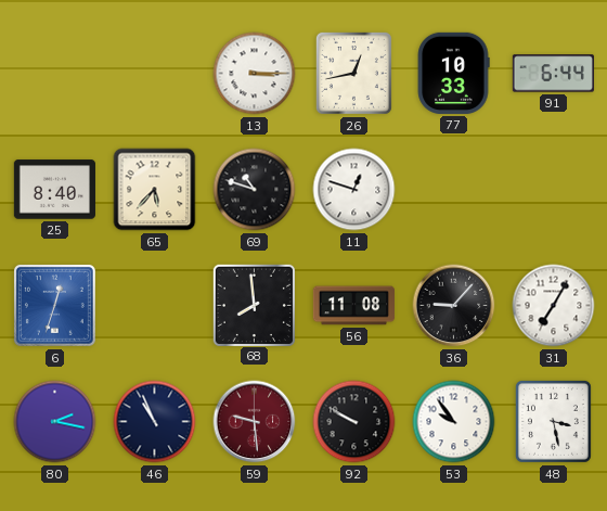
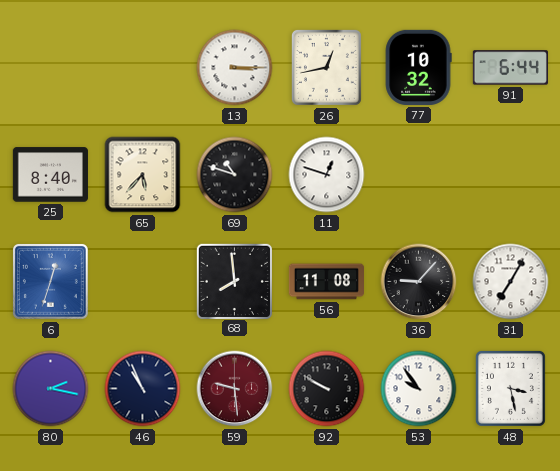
77: 10:33 -> 10:32 (418, 67)
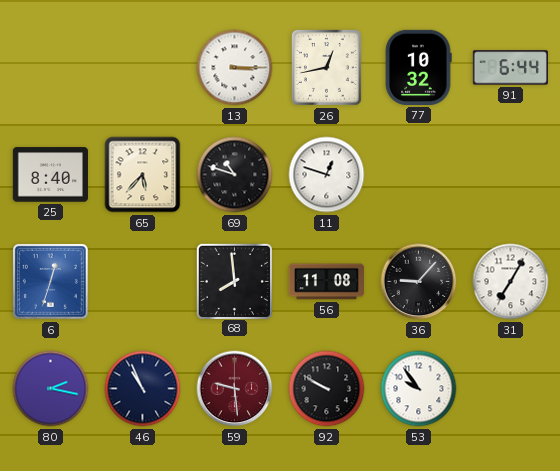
48: 3:28 -> none (510, 388)
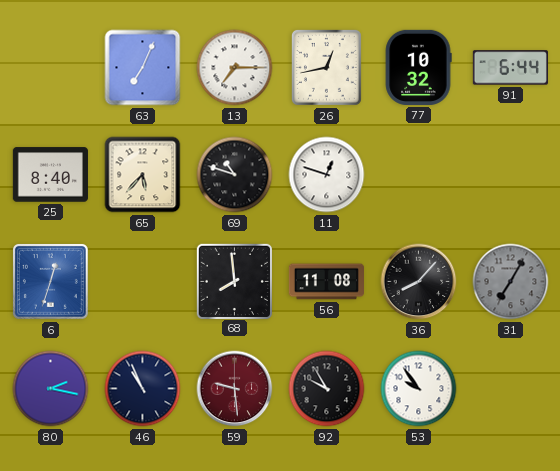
63: none -> 7:04 (143, 68)
13: 3:15 -> 7:15 (235, 68)
36: 9:07 -> 8:07 (419, 282)
31 dial: white -> grey (511, 282)
92: 9:50 -> 9:55 (327, 389)
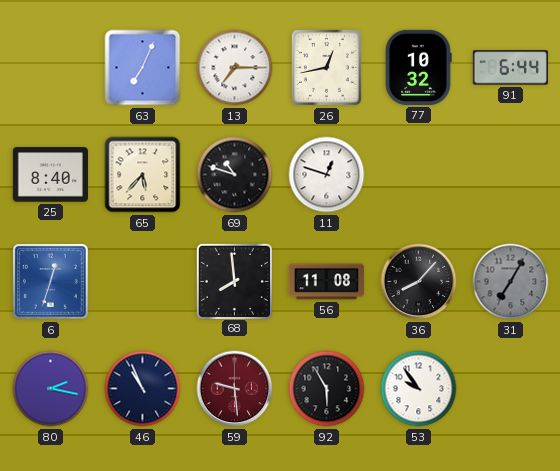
92: 9:55 -> 5:55 (327, 389)
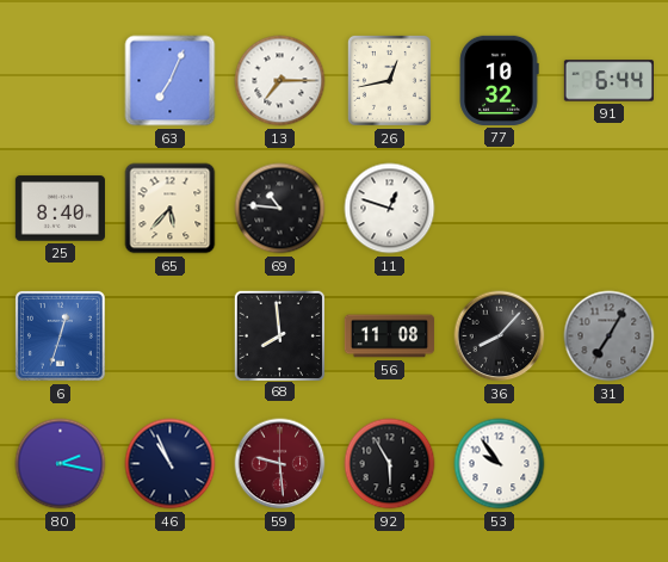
69: 10:48 -> 10:46 (280, 209)
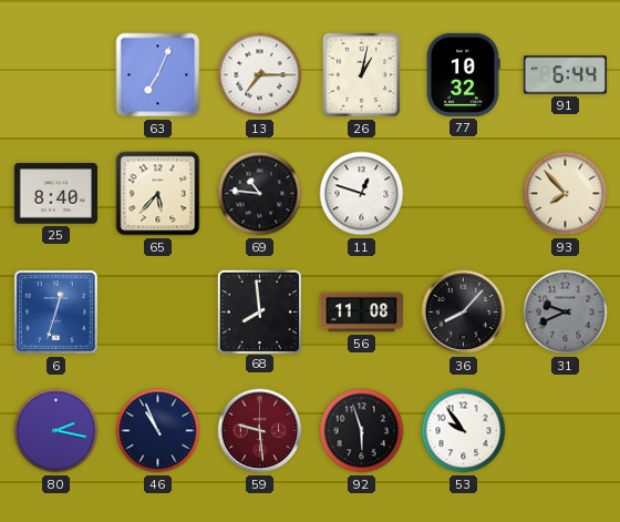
26: 12:43 -> 1:02 (361, 74)
93: none -> 7:53 (566, 194)
31: 7:05 -> 9:41 (566, 313)
92: 5:55 -> 5:57 (362, 431)
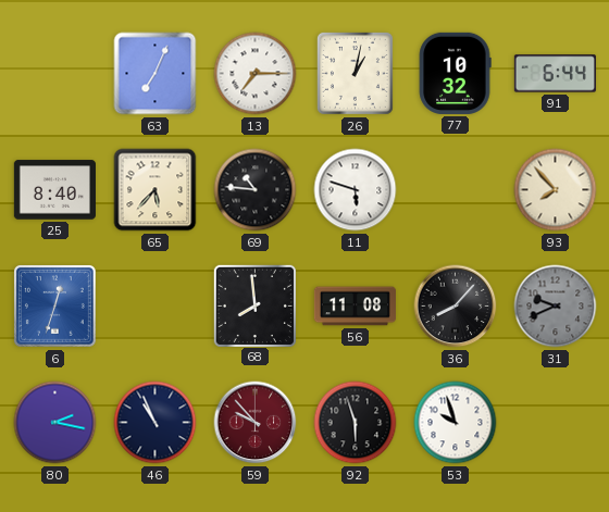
11: 12:48 -> 5:48 (356, 190)
59: 9:29 -> 9:53 (256, 423)
53: 9:54 -> 9:57 (456, 423)
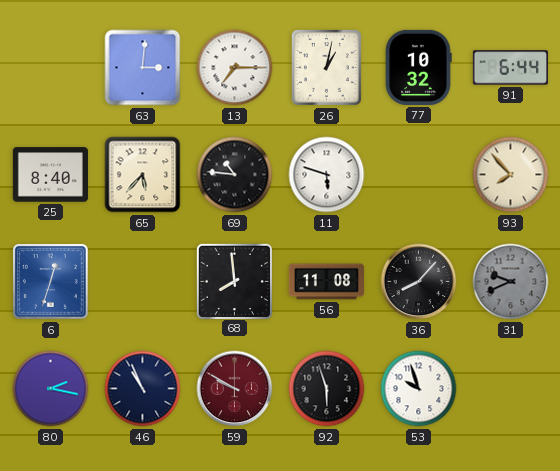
63: 7:04 -> 3:01 (143, 68)
59: 9:53 -> 9:50 (235, 389)
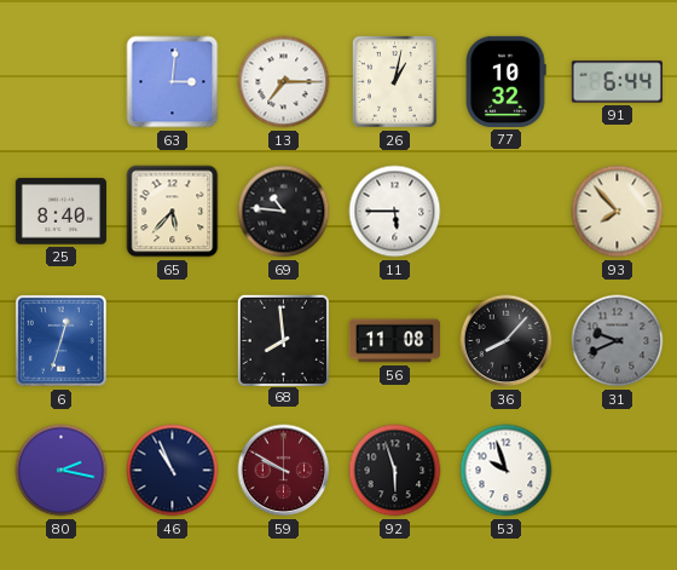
11: 5:48 -> 5:45 (395, 212)
